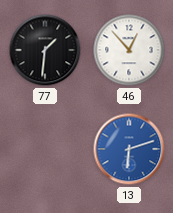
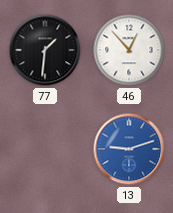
13: 6:12 -> 9:12 (129, 149)
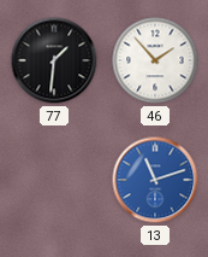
46: 12:53 -> 1:53 (155, 60)
13: 9:12 -> 11:12 (155, 180)
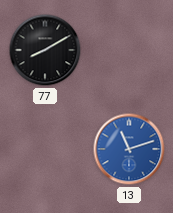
77: 1:31 -> 8:10 (45, 50)
46: 1:53 -> none (155, 60)
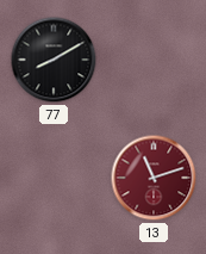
13 dial: blue -> burgundy (154, 178)
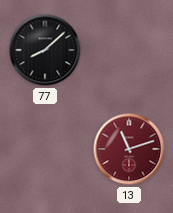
77: 8:10 -> 8:08 (45, 50)
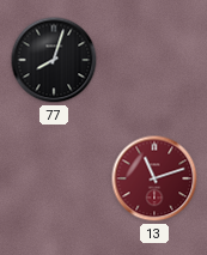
77: 8:08 -> 8:03 (54, 60)
